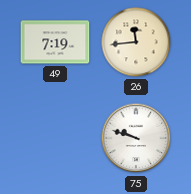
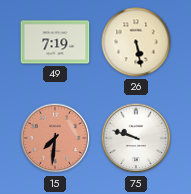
26: 11:44 -> 5:28 (136, 42)
15: none -> 7:31 (55, 138)
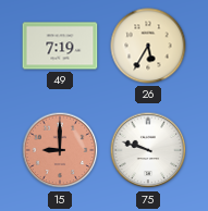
26: 5:28 -> 5:35 (148, 46)
15: 7:31 -> 9:00 (60, 150)
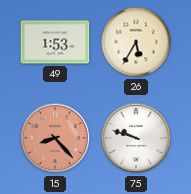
49: 7:19 -> 1:53 (55, 42)
15: 9:00 -> 8:23 (55, 138)
